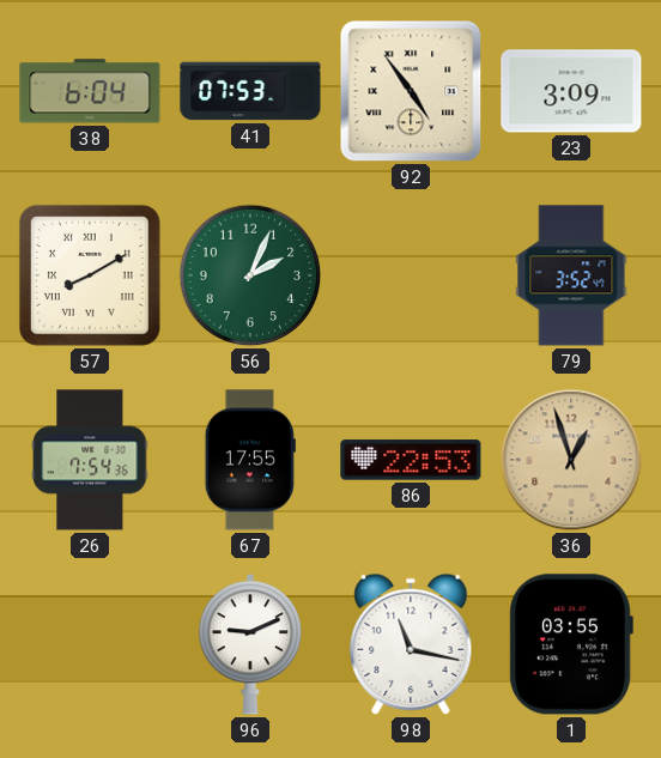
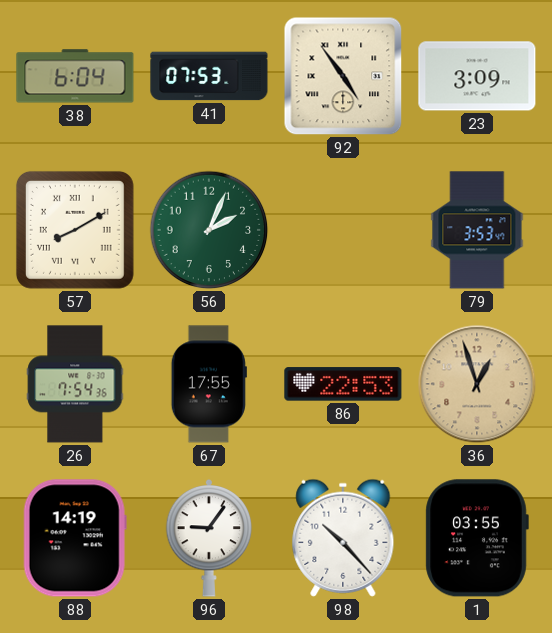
79: 3:52 -> 3:53 (477, 230)
88: none -> 14:19 (75, 538)
96: 9:11 -> 9:06 (209, 538)
98: 11:17 -> 10:23 (343, 538)
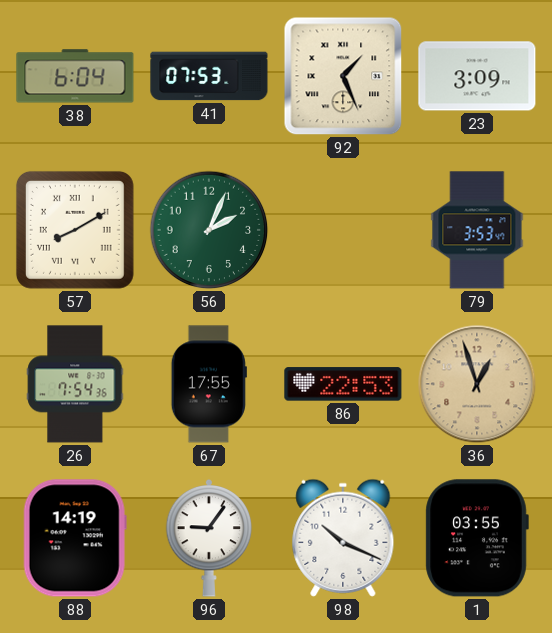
92: 4:54 -> 1:26 (343, 76)
98: 10:23 -> 10:19 (343, 538)
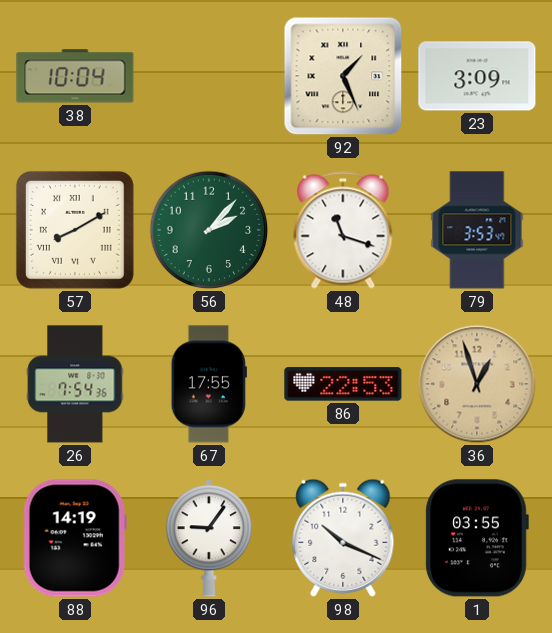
38: 6:04 -> 10:04 (75, 76)
41: 07:53 -> none (209, 76)
56: 2:04 -> 2:07 (209, 230)
48: none -> 11:18 (343, 230)
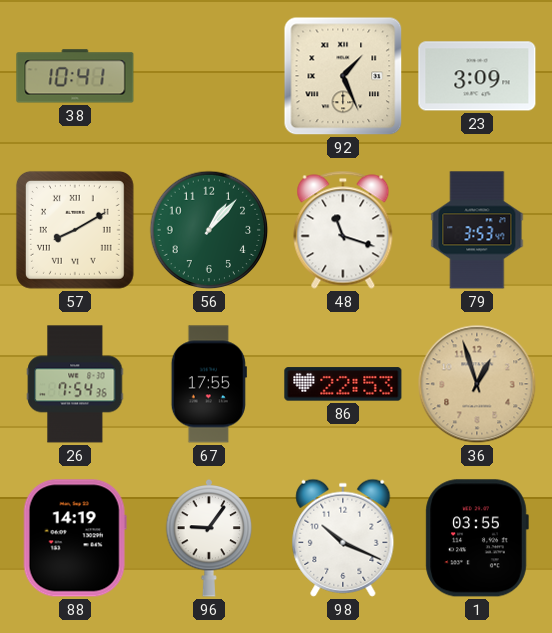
38: 10:04 -> 10:41 (75, 76)
56: 2:07 -> 1:07 (209, 230)
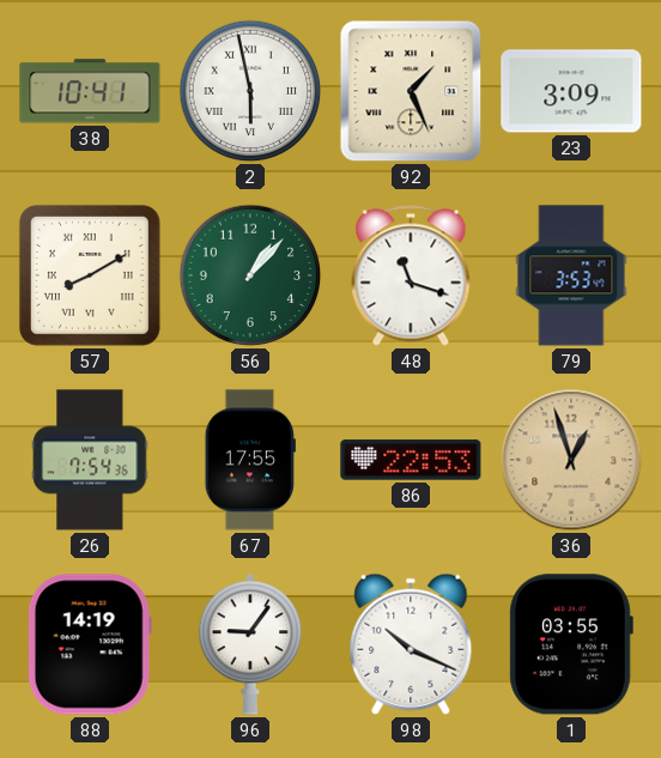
2: none -> 5:58 (250, 91)
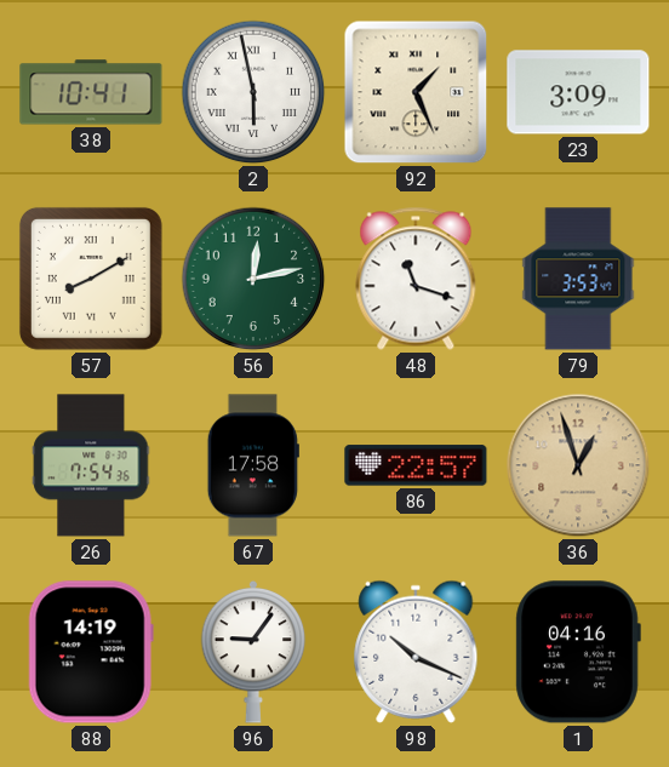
56: 1:07 -> 12:13 (253, 279)
67: 17:55 -> 17:58 (253, 465)
86: 22:53 -> 22:57 (416, 465)
1: 03:55 -> 04:16 (578, 652)
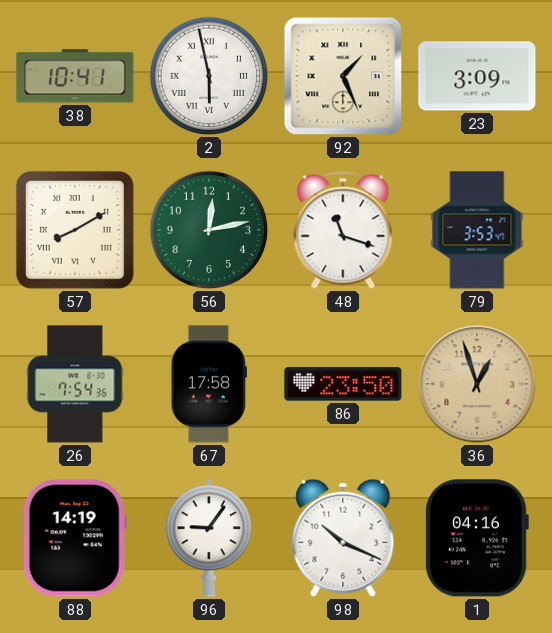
86: 22:57 -> 23:50 (343, 384)
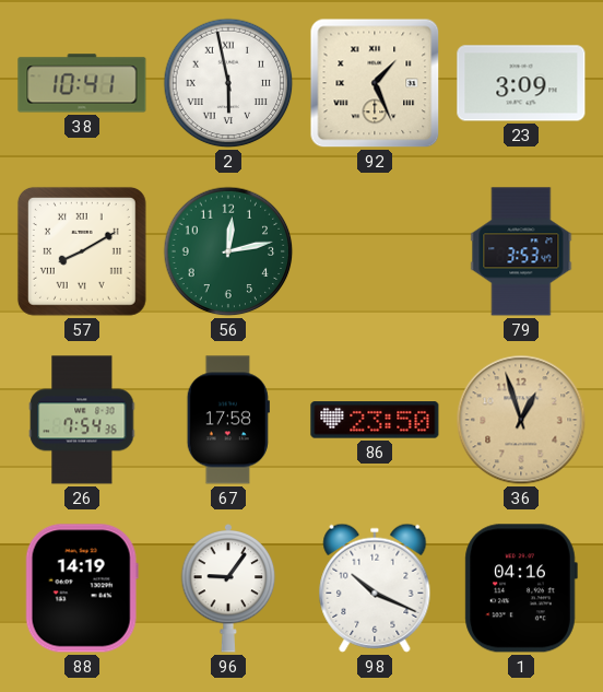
48: 11:18 -> none (343, 230)
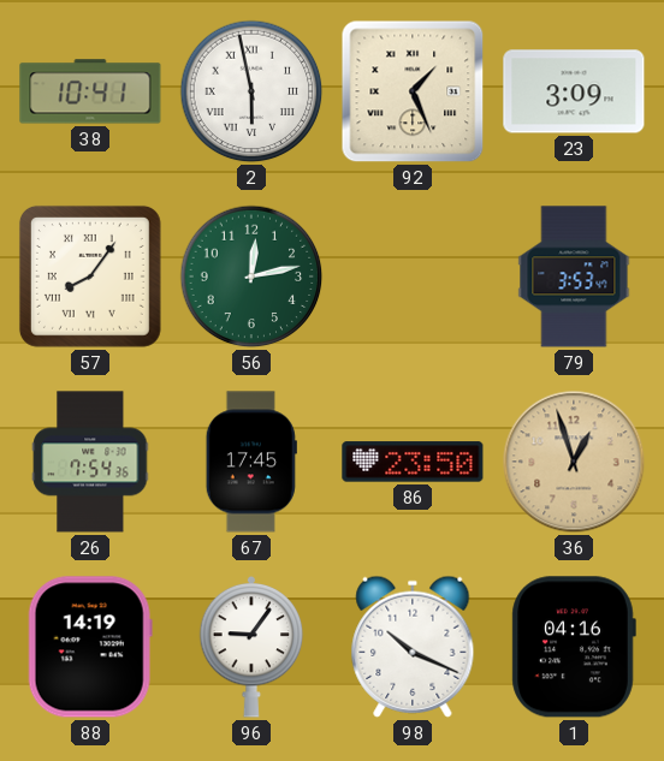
57: 8:10 -> 8:06 (90, 277)
67: 17:58 -> 17:45 (251, 462)
